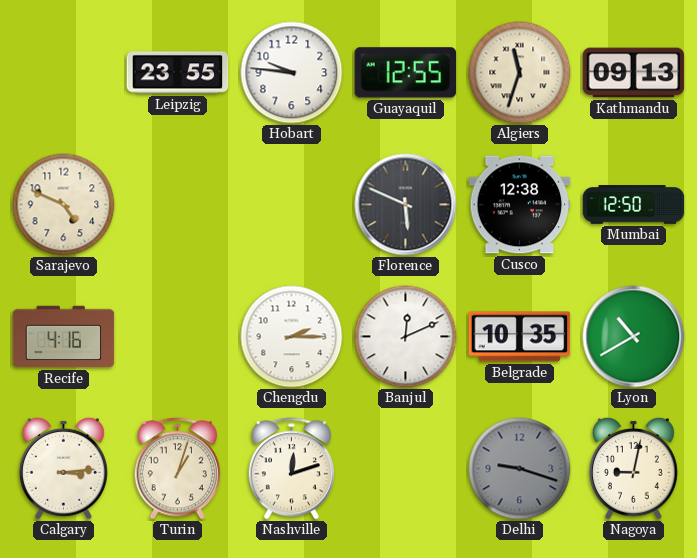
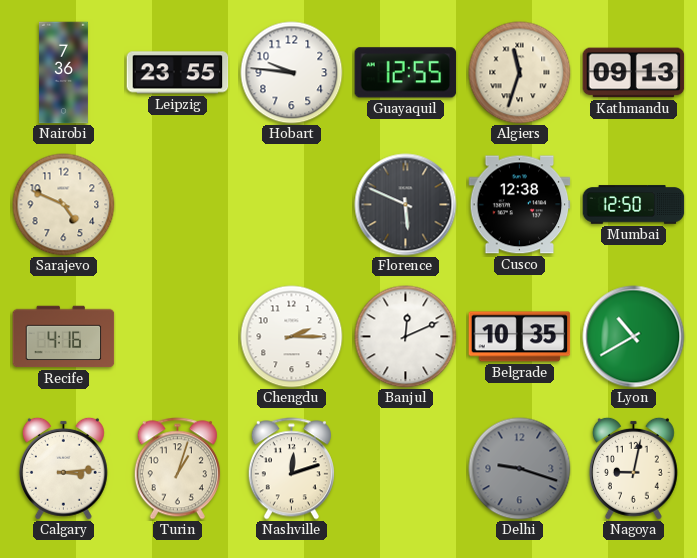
Nairobi: none -> 7:36 (63, 73)
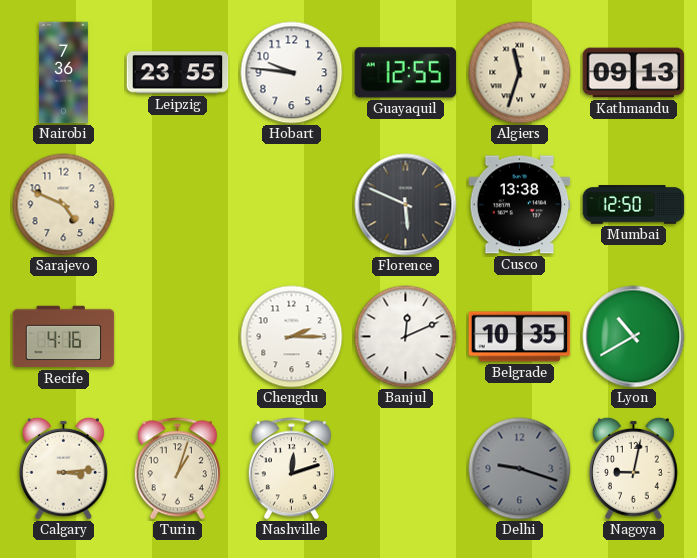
Cusco: 12:38 -> 13:38 (520, 205)
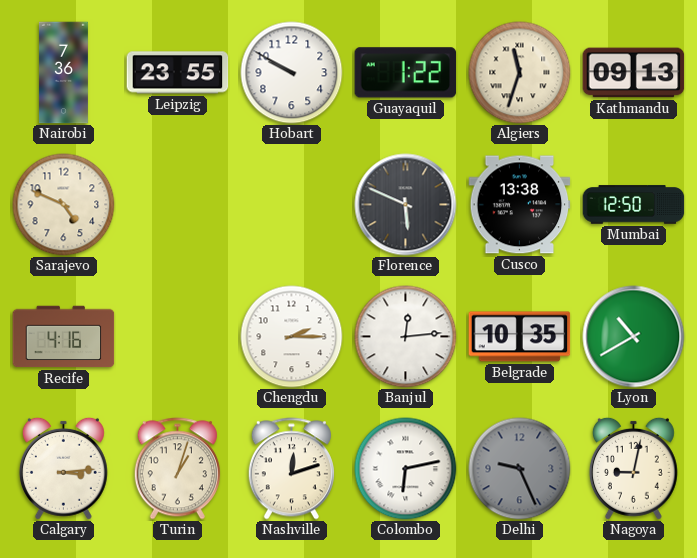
Hobart: 9:46 -> 9:50 (292, 73)
Guayaquil: 12:55 -> 1:22 (406, 73)
Banjul: 12:11 -> 12:14 (406, 337)
Colombo: none -> 6:13 (406, 469)
Delhi: 9:18 -> 9:26 (520, 469)
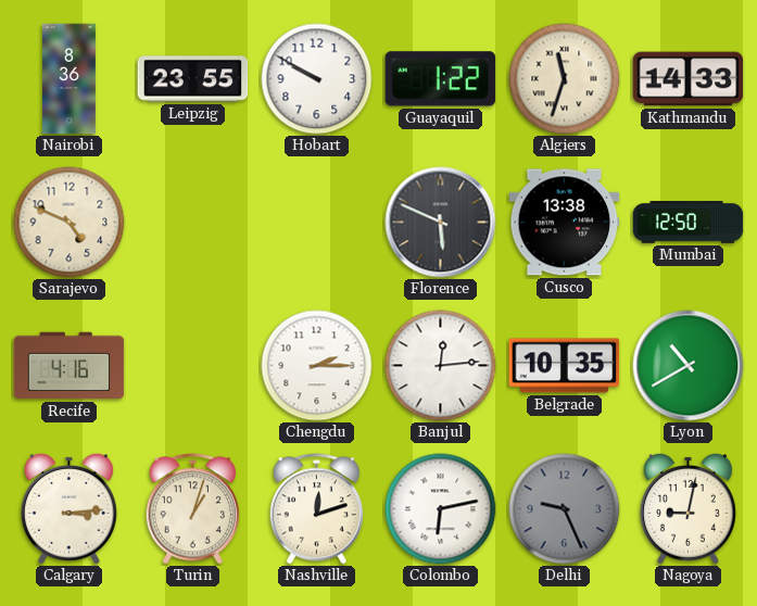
Nairobi: 7:36 -> 8:36 (68, 79)
Kathmandu: 09:13 -> 14:33 (689, 79)
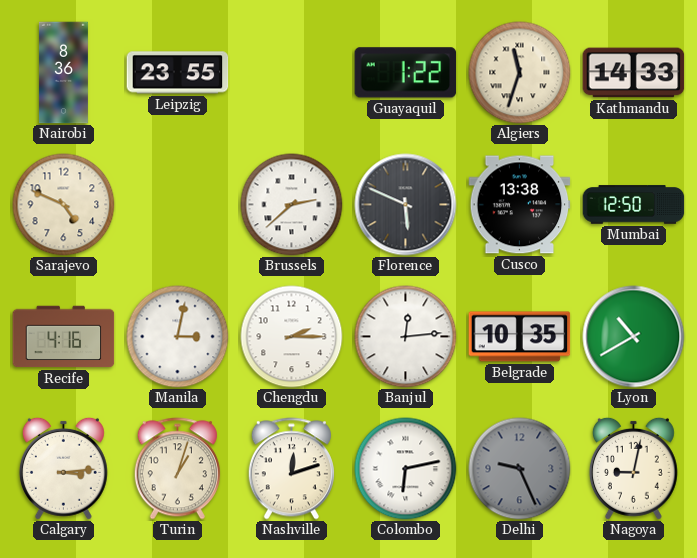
Hobart: 9:50 -> none (317, 79)
Brussels: none -> 2:38 (292, 205)
Manila: none -> 3:02 (178, 337)
